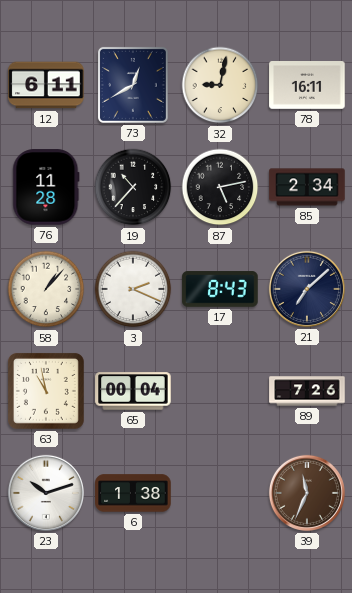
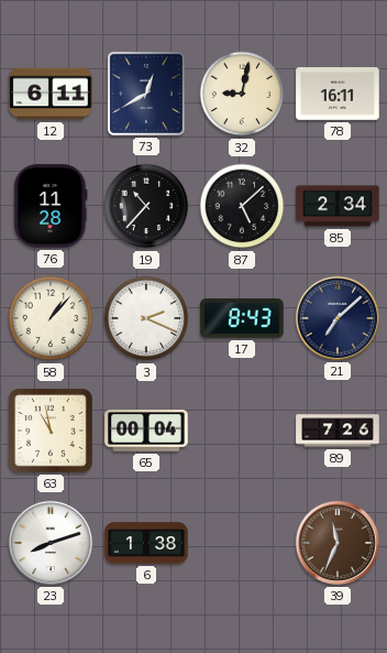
87: 5:13 -> 5:08 (242, 206)
23: 10:12 -> 8:12 (51, 543)
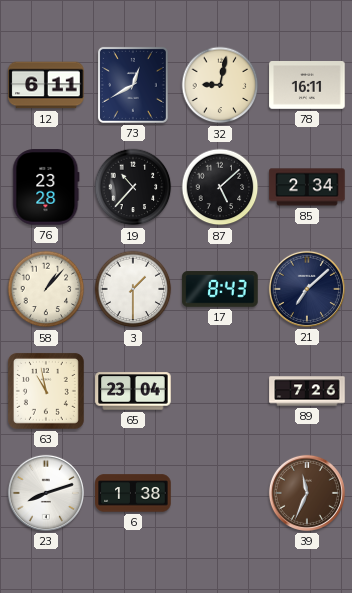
76: 11:28 -> 23:28 (46, 187)
3: 2:19 -> 1:30 (133, 289)
65: 00:04 -> 23:04 (133, 391)
